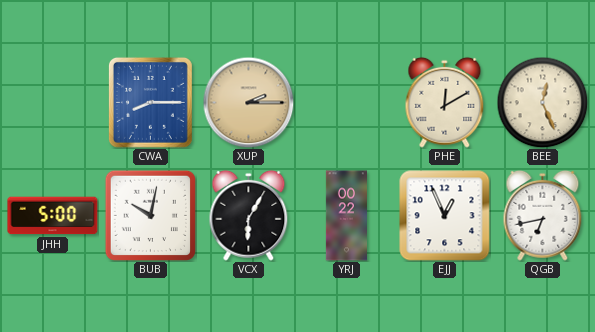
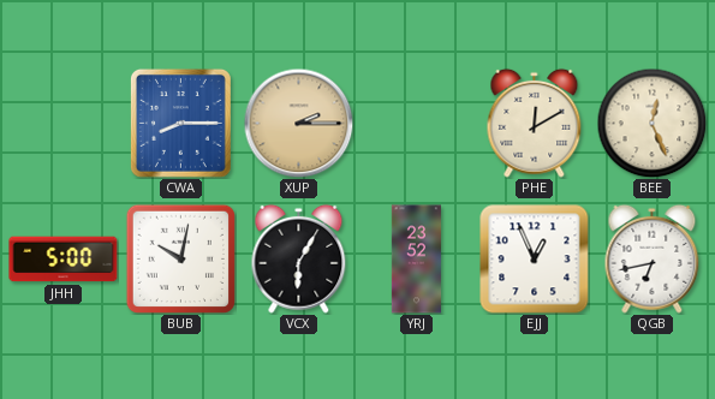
YRJ: 00:22 -> 23:52 (416, 260)
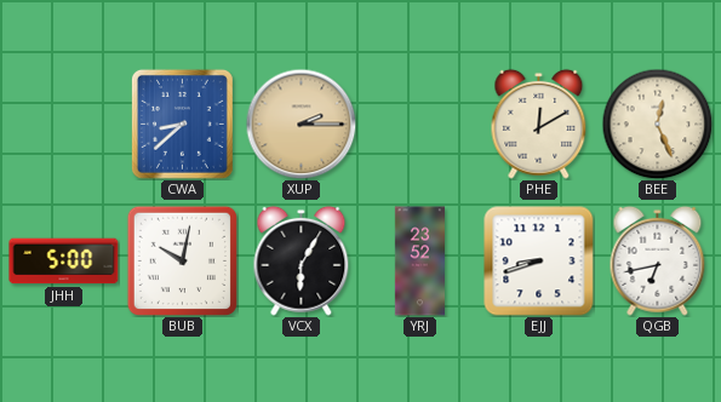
CWA: 8:15 -> 8:38 (182, 124)
EJJ: 12:56 -> 8:42 (539, 262)
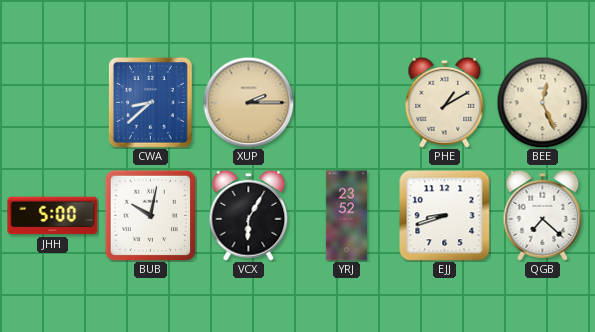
PHE: 12:10 -> 1:10 (445, 102)
QGB: 6:43 -> 7:22 (543, 215)
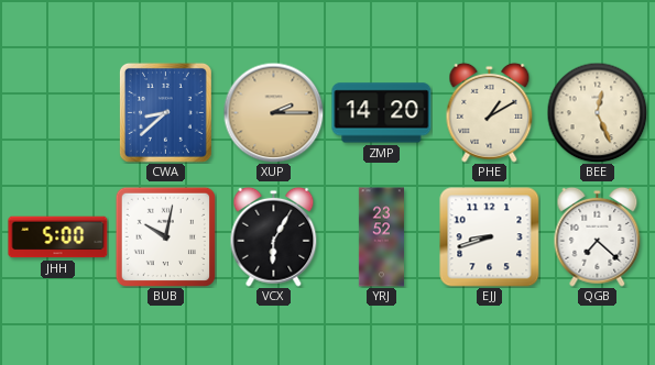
ZMP: none -> 14:20 (382, 113)
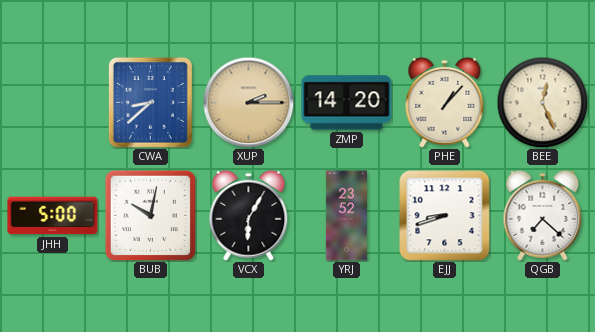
PHE: 1:10 -> 1:07 (445, 102)
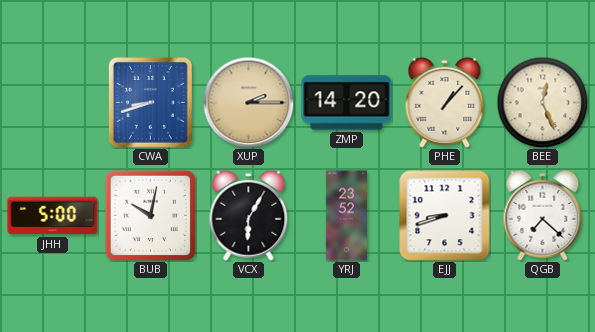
CWA: 8:38 -> 8:42 (150, 102)
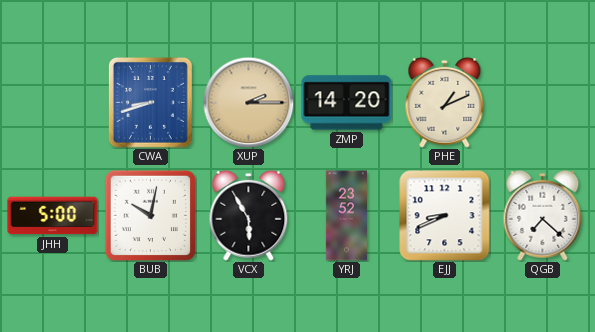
PHE: 1:07 -> 1:11 (445, 102)
BEE: 12:26 -> none (542, 102)
VCX: 6:05 -> 5:55 (249, 215)
EJJ: 8:42 -> 8:41 (445, 216)
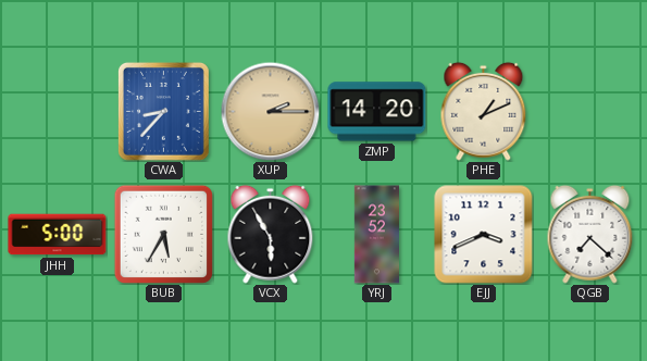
CWA: 8:42 -> 8:37 (163, 111)
BUB: 10:02 -> 5:35 (163, 234)
EJJ: 8:41 -> 3:41 (484, 235)
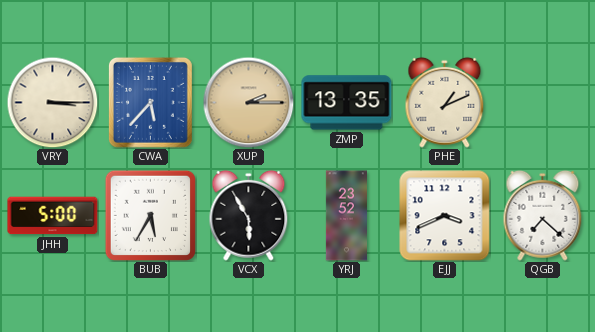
VRY: none -> 3:15 (52, 102)
CWA: 8:37 -> 5:37 (150, 102)
ZMP: 14:20 -> 13:35 (347, 103)
